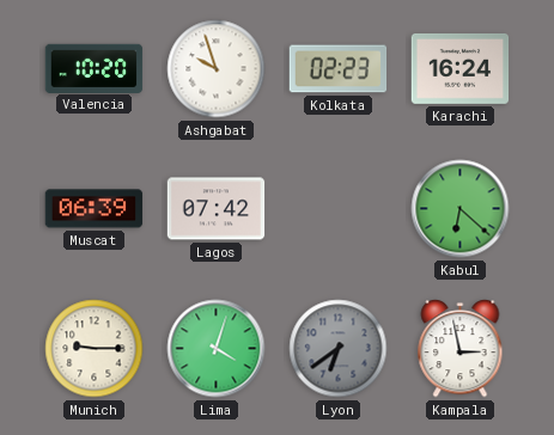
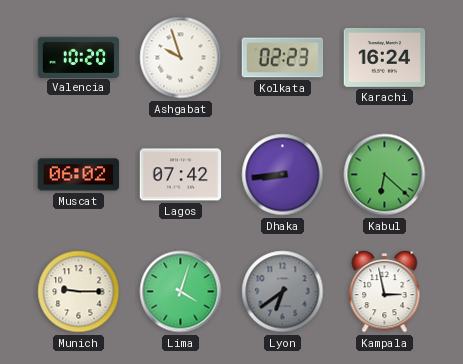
Muscat: 06:39 -> 06:02 (79, 175)
Dhaka: none -> 8:44 (283, 175)
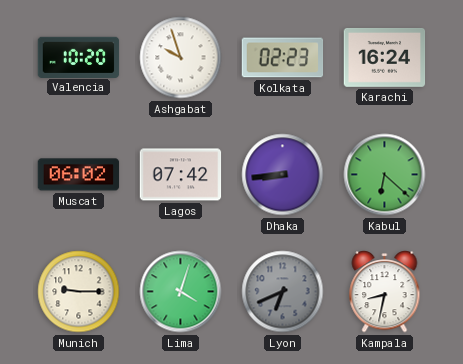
Lyon: 6:39 -> 6:41 (283, 292)
Kampala: 2:58 -> 8:32 (385, 292)
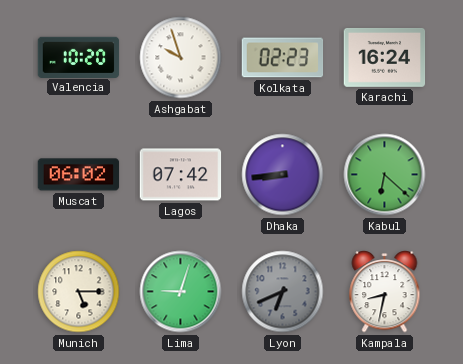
Munich: 9:15 -> 5:15 (79, 292)
Lima: 4:03 -> 9:03 (181, 292)
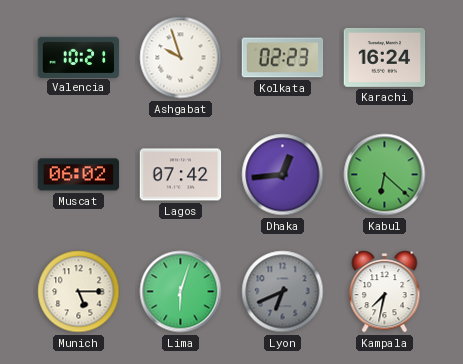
Valencia: 10:20 -> 10:21 (79, 57)
Dhaka: 8:44 -> 12:44 (283, 175)
Lima: 9:03 -> 6:03 (181, 292)
Kampala: 8:32 -> 7:32 (385, 292)
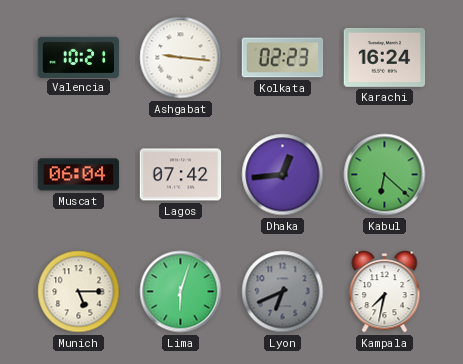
Ashgabat: 9:57 -> 9:16 (181, 58)
Muscat: 06:02 -> 06:04 (79, 175)
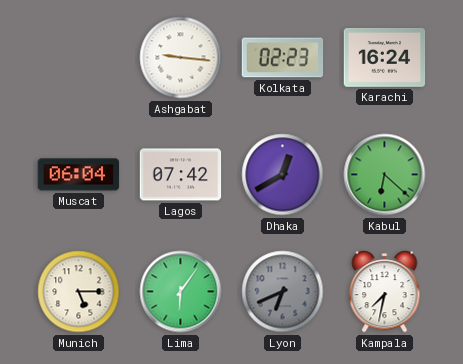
Valencia: 10:21 -> none (79, 57)
Dhaka: 12:44 -> 12:40 (283, 175)
Lima: 6:03 -> 6:06 (181, 292)
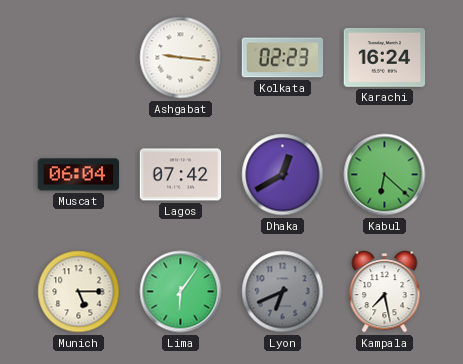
Kampala: 7:32 -> 7:28 (385, 292)
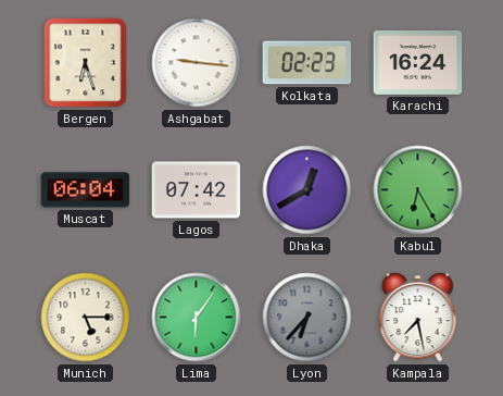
Bergen: none -> 6:27 (86, 63)
Kabul: 6:22 -> 6:25 (418, 190)
Lyon: 6:41 -> 6:37 (307, 318)
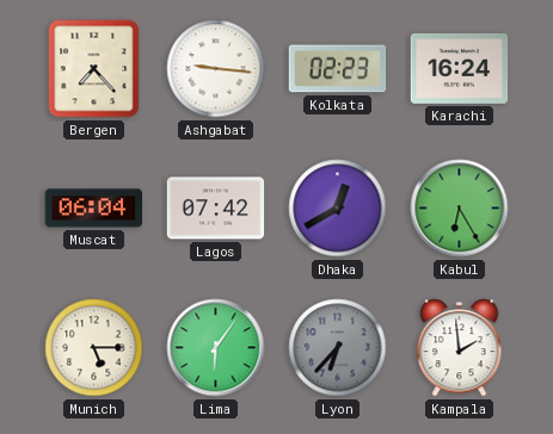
Bergen: 6:27 -> 7:23 (94, 69)
Kampala: 7:28 -> 1:59 (460, 348)
